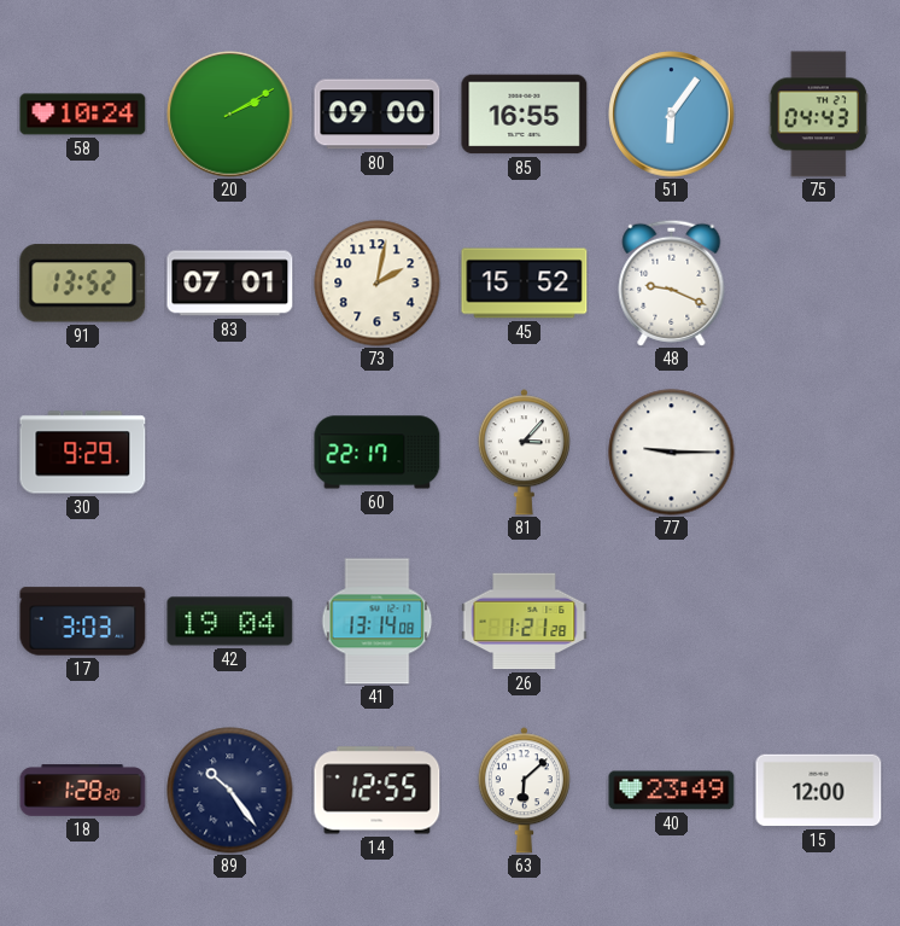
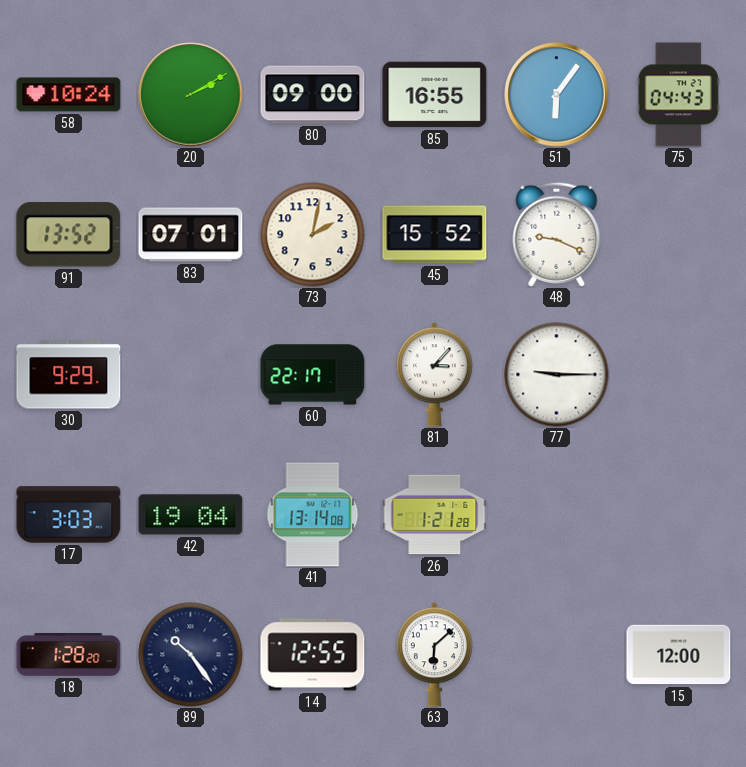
40: 23:49 -> none (672, 791)
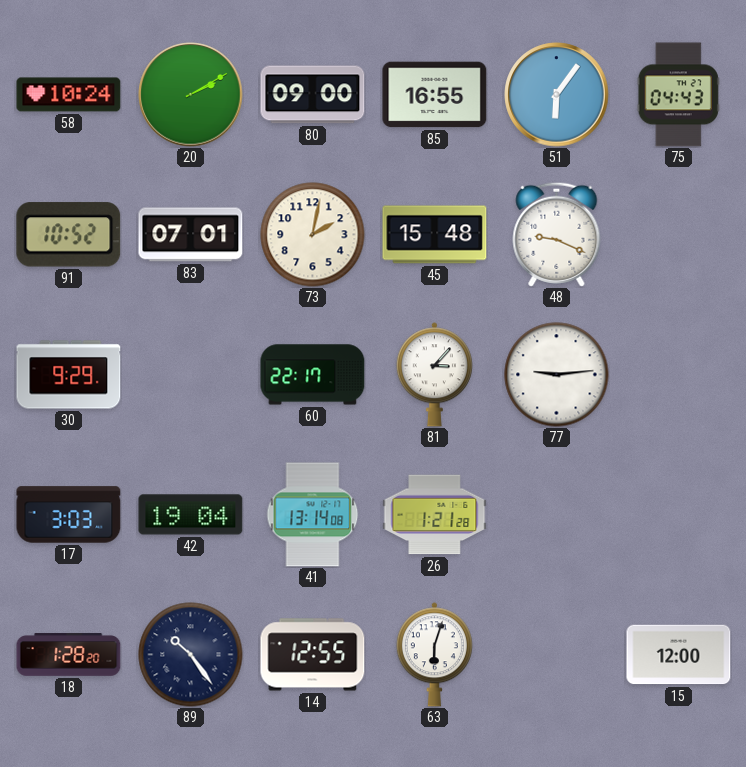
91: 13:52 -> 10:52 (69, 235)
45: 15:52 -> 15:48 (435, 235)
77: 9:15 -> 9:14 (557, 375)
63: 6:08 -> 6:03 (434, 655)
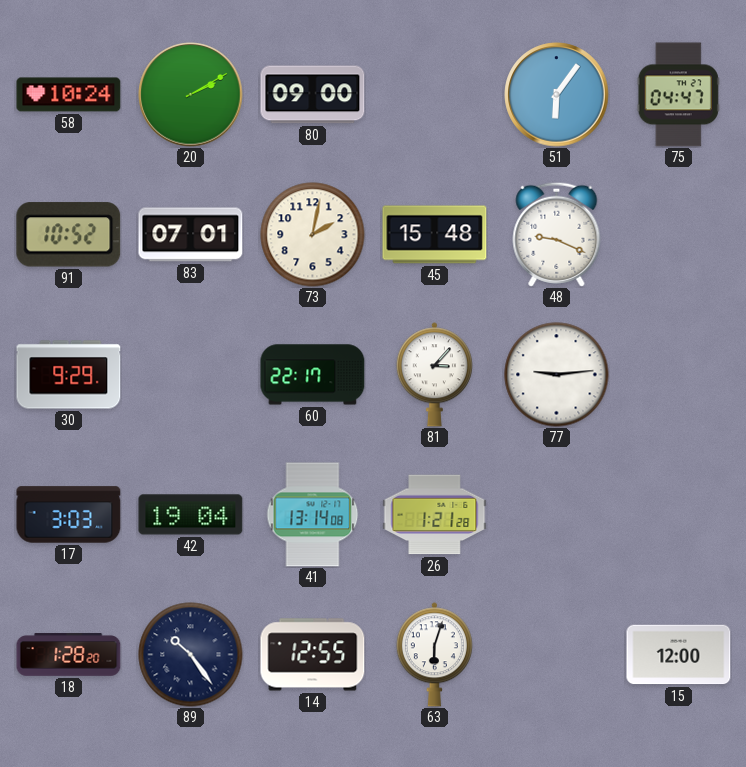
85: 16:55 -> none (435, 95)
75: 04:43 -> 04:47 (678, 95)
